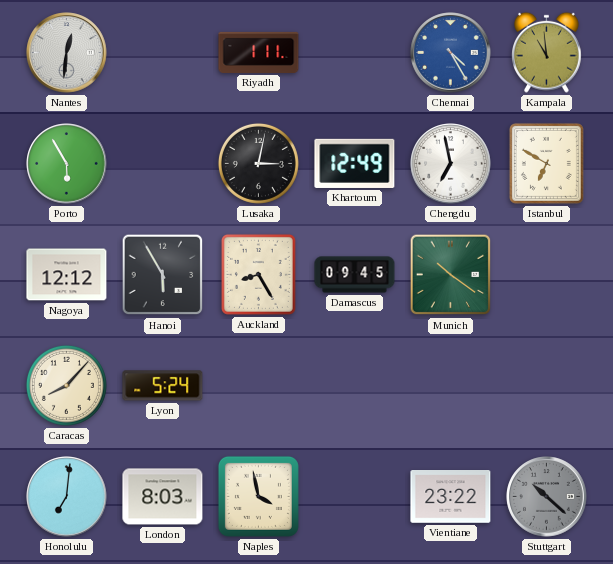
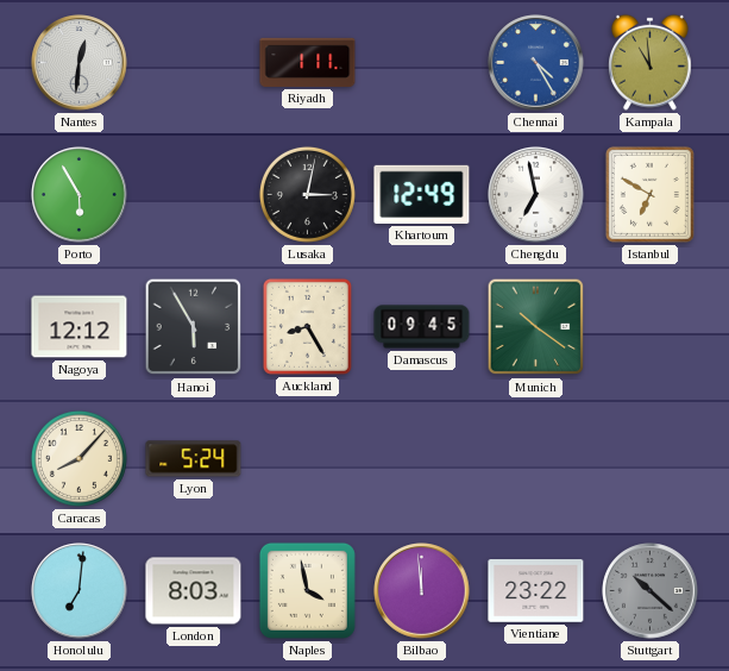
Bilbao: none -> 11:59 (422, 591)
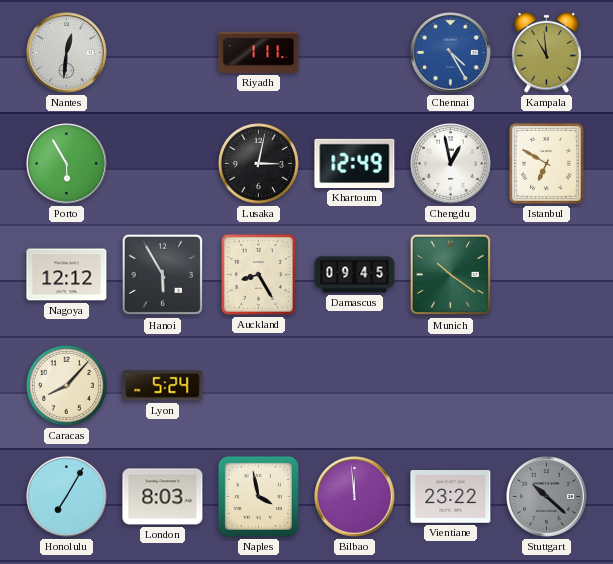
Chengdu: 6:58 -> 12:58 (451, 164)
Honolulu: 7:01 -> 7:05 (67, 497)
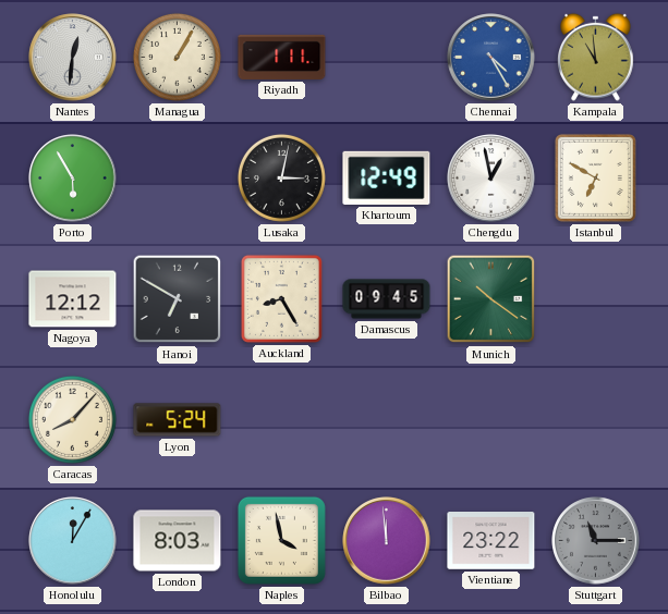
Managua: none -> 1:05 (177, 57)
Hanoi: 5:55 -> 6:50 (178, 299)
Honolulu: 7:05 -> 12:05 (73, 541)
Stuttgart: 10:22 -> 11:15 (596, 541)
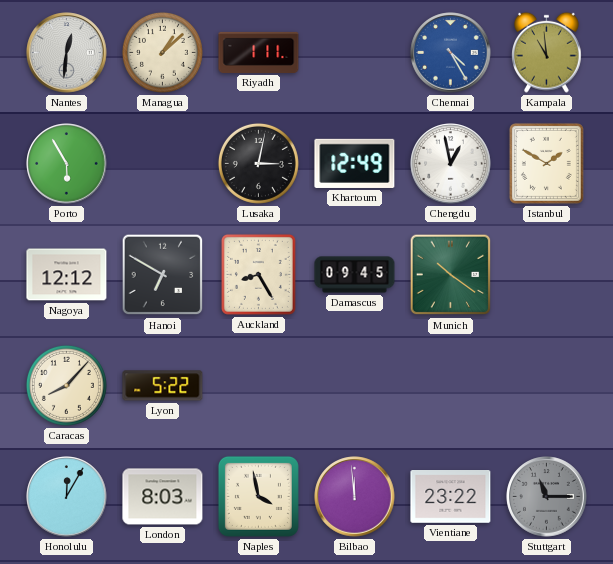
Managua: 1:05 -> 1:08 (162, 52)
Istanbul: 6:50 -> 1:50 (546, 163)
Lyon: 5:24 -> 5:22 (163, 386)
